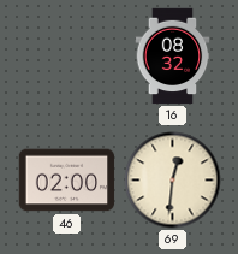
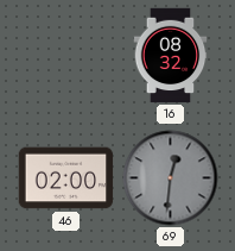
69 dial: cream -> grey (171, 178)
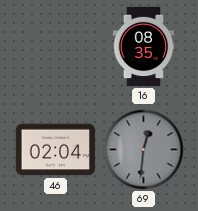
16: 08:32 -> 08:35 (144, 47)
46: 02:00 -> 02:04 (56, 150)
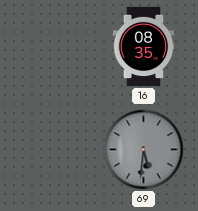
46: 02:04 -> none (56, 150)
69: 12:31 -> 5:31 (144, 150)
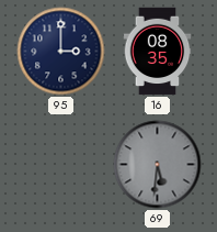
95: none -> 3:00 (61, 52)
